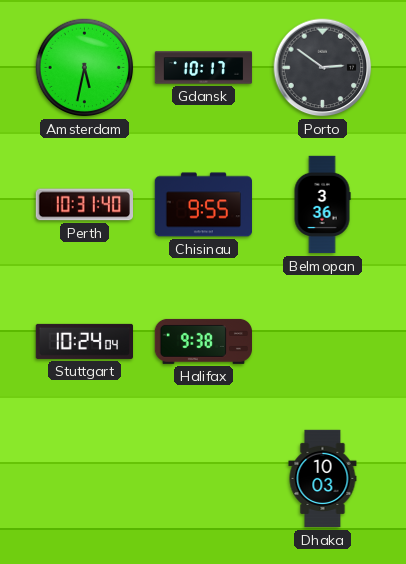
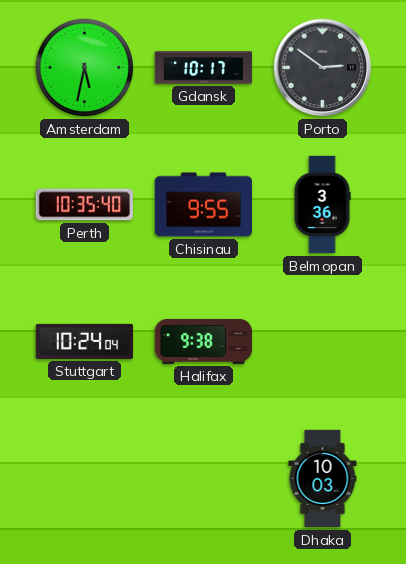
Perth: 10:31 -> 10:35 (84, 205)
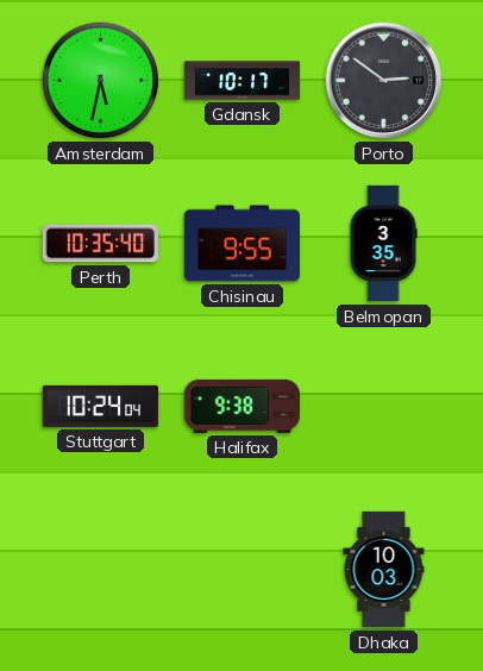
Belmopan: 3:36 -> 3:35 (383, 244)
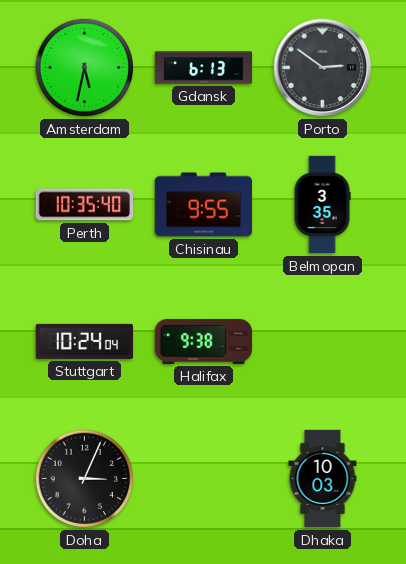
Gdansk: 10:17 -> 6:13 (204, 68)
Doha: none -> 3:04 (85, 479)
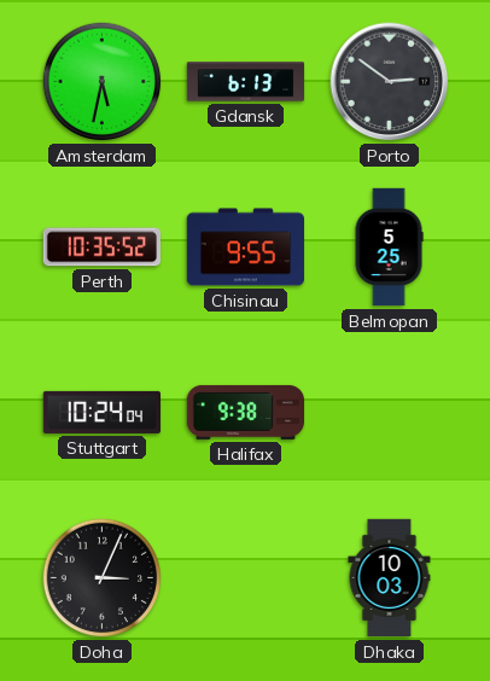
Perth: 10:35:40 -> 10:35:52 (101, 248)
Belmopan: 3:35 -> 5:25 (389, 248)
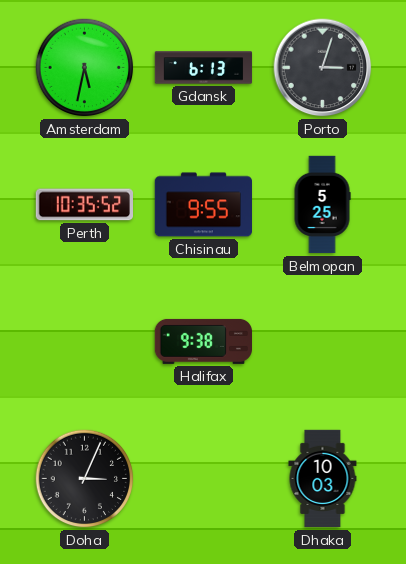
Porto: 2:51 -> 3:03 (323, 68)
Stuttgart: 10:24 -> none (101, 412)
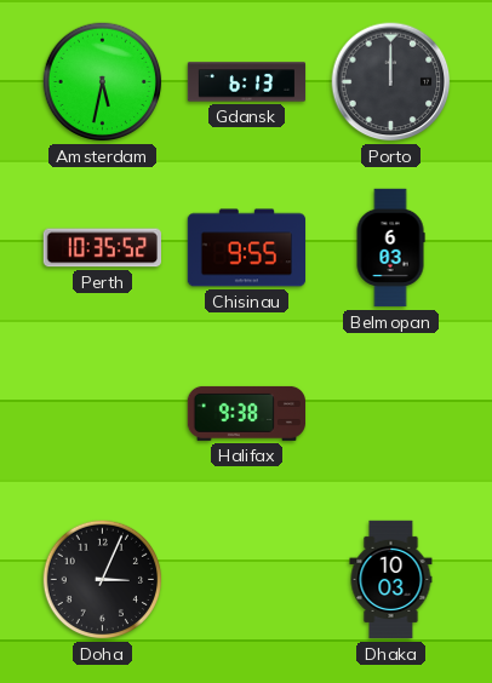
Porto: 3:03 -> 12:00 (391, 82)
Belmopan: 5:25 -> 6:03 (390, 248)
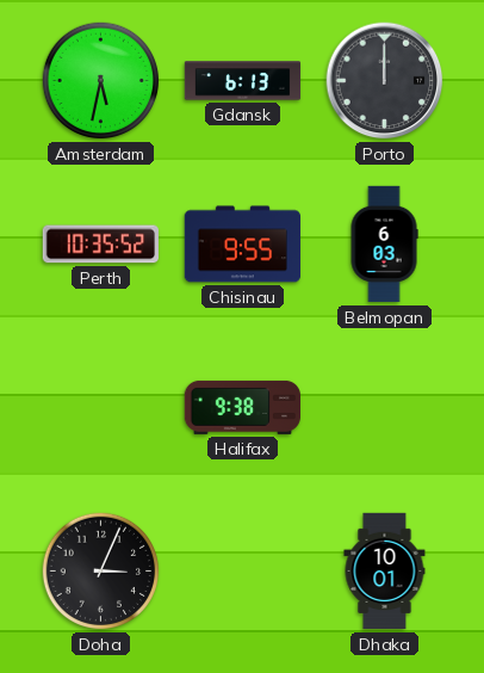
Dhaka: 10:03 -> 10:01 (385, 572)
